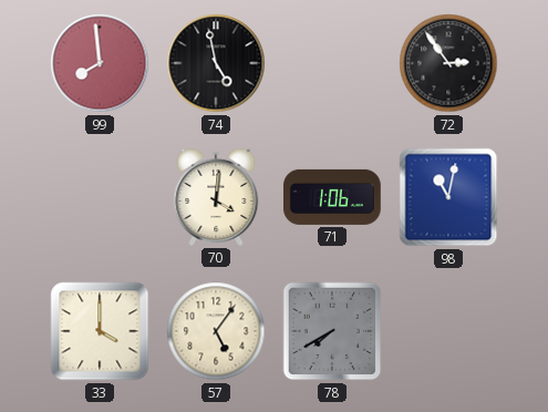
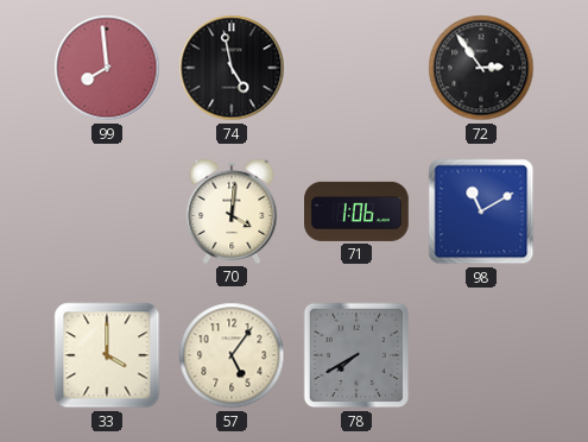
98: 11:02 -> 11:10 (481, 211)
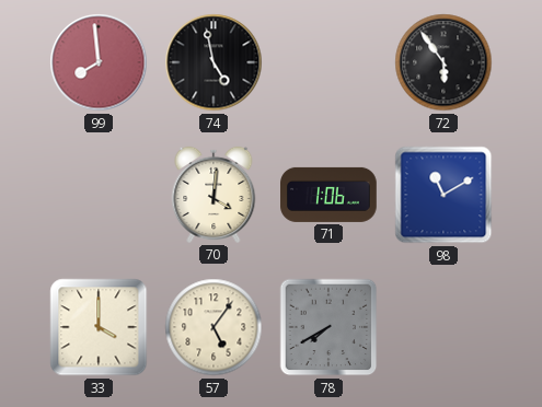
72: 2:54 -> 5:54 (443, 62)
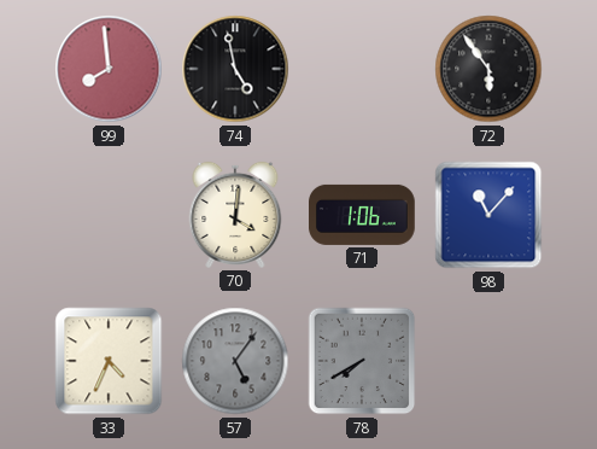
98: 11:10 -> 11:07 (488, 215)
33: 4:00 -> 4:34 (109, 361)
57 dial: cream -> grey (235, 361)
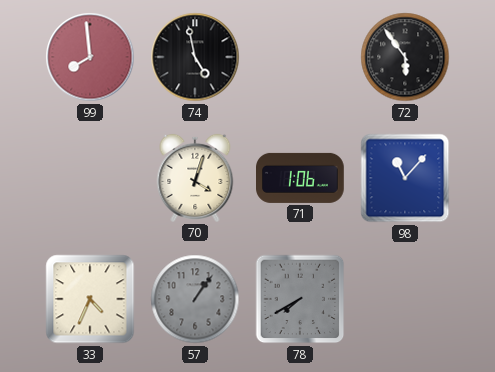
70: 4:01 -> 4:03 (195, 178)
57: 5:06 -> 1:06 (195, 299)
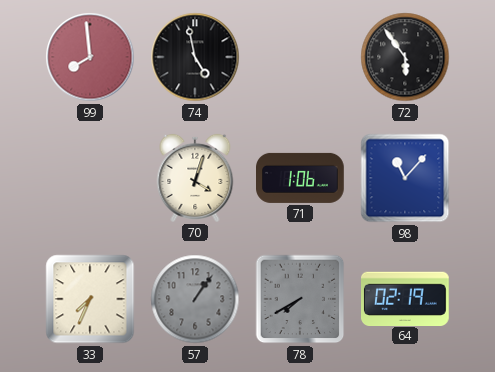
33: 4:34 -> 7:34 (90, 299)
64: none -> 02:19 (406, 298)
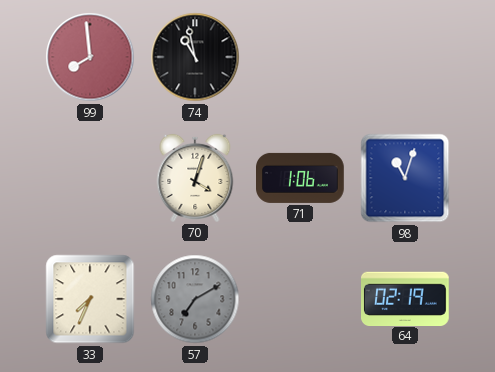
74: 4:58 -> 10:58 (195, 57)
72: 5:54 -> none (405, 57)
98: 11:07 -> 11:03 (405, 178)
57: 1:06 -> 7:10 (195, 299)
78: 7:40 -> none (300, 299)
